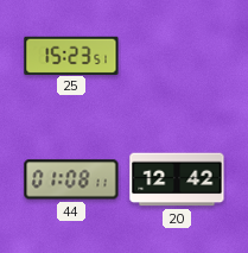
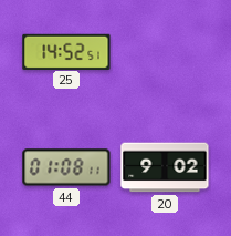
25: 15:23 -> 14:52 (66, 51)
20: 12:42 -> 9:02 (165, 167)
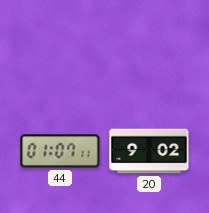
25: 14:52 -> none (66, 51)
44: 01:08 -> 01:07 (60, 151)
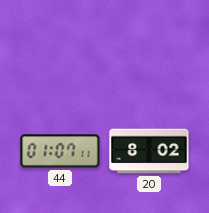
20: 9:02 -> 8:02 (149, 151)
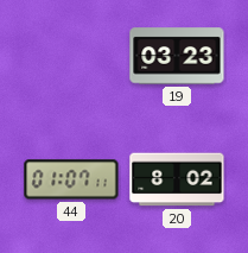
19: none -> 03:23 (177, 56)
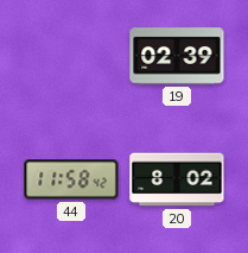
19: 03:23 -> 02:39 (177, 56)
44: 01:07 -> 11:58 (71, 179)
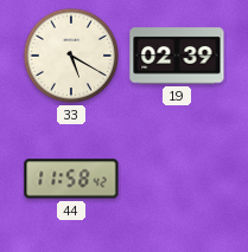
33: none -> 5:20 (71, 56)
20: 8:02 -> none (177, 179)
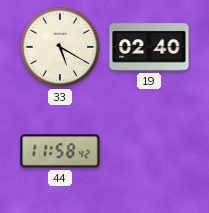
19: 02:39 -> 02:40 (149, 47)
